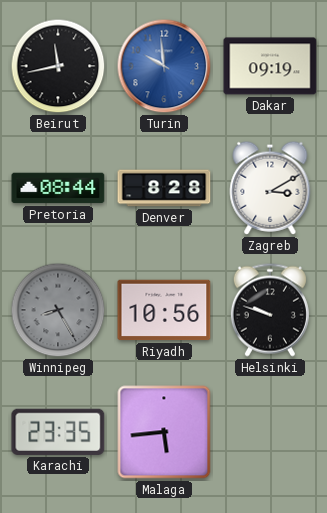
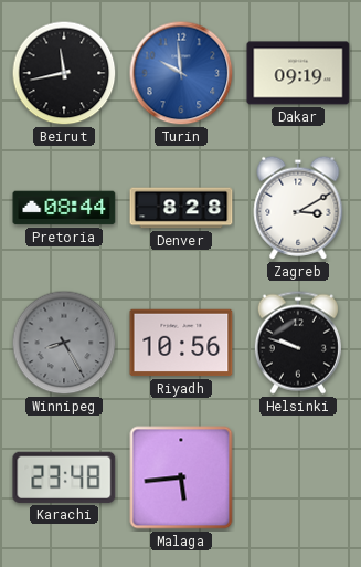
Karachi: 23:35 -> 23:48 (64, 477)
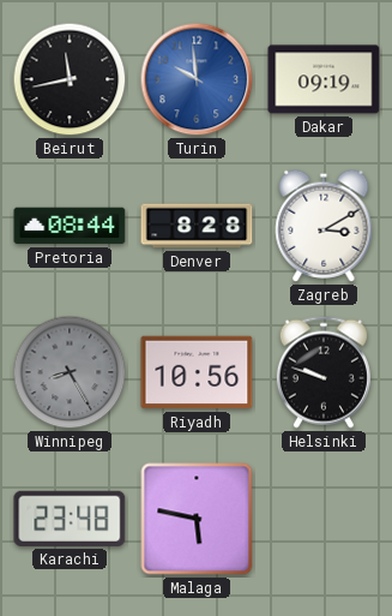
Malaga: 5:44 -> 5:47 (197, 519)
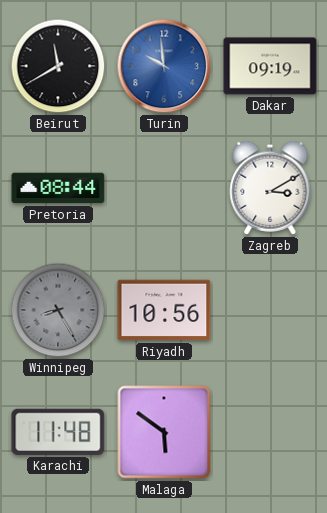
Beirut: 11:43 -> 11:40 (58, 66)
Denver: 8:28 -> none (197, 226)
Helsinki: 9:48 -> none (324, 372)
Karachi: 23:48 -> 11:48 (58, 432)
Malaga: 5:47 -> 5:51 (164, 432)
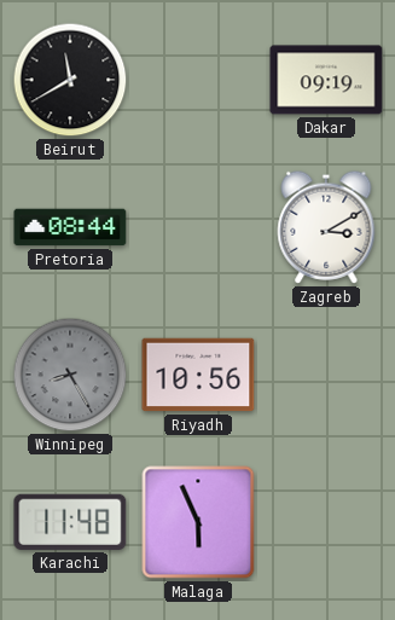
Turin: 9:59 -> none (164, 66)
Malaga: 5:51 -> 5:56 (198, 522)
